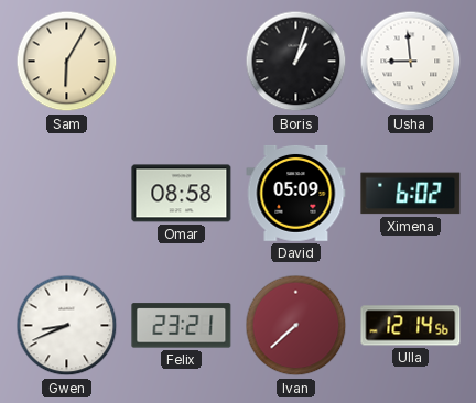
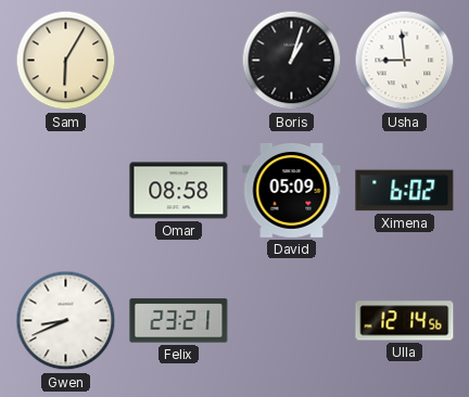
Ivan: 7:38 -> none (296, 326)
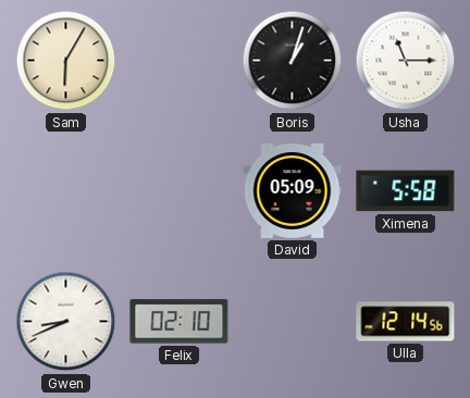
Usha: 8:59 -> 11:15 (406, 61)
Omar: 08:58 -> none (179, 191)
Ximena: 6:02 -> 5:58 (406, 191)
Felix: 23:21 -> 02:10 (180, 322)
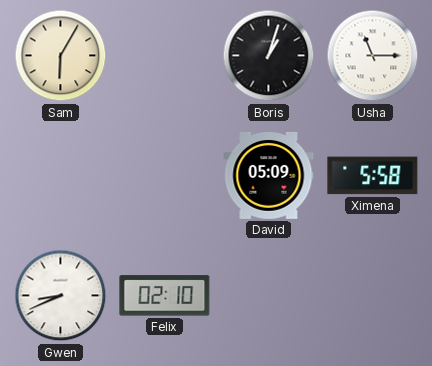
Ulla: 12:14 -> none (406, 322)
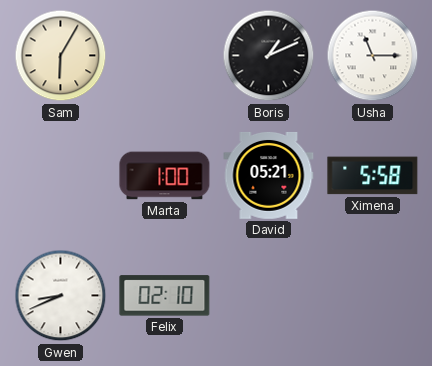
Boris: 1:03 -> 1:11 (269, 56)
Marta: none -> 1:00 (165, 176)
David: 05:09 -> 05:21 (269, 175)
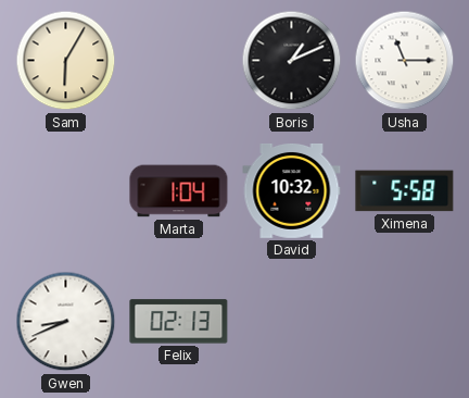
Marta: 1:00 -> 1:04 (179, 191)
David: 05:21 -> 10:32 (292, 190)
Felix: 02:10 -> 02:13 (179, 322)
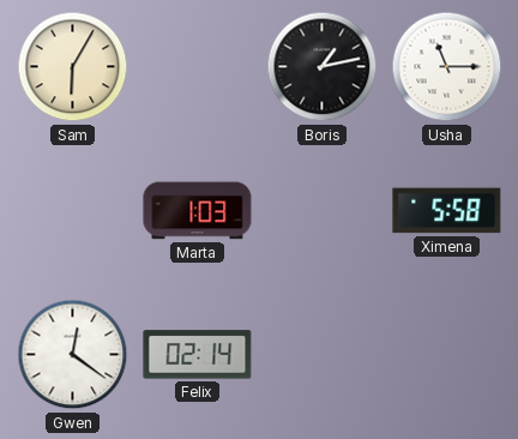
Boris: 1:11 -> 1:13 (323, 67)
Marta: 1:04 -> 1:03 (198, 211)
David: 10:32 -> none (292, 190)
Gwen: 8:41 -> 12:21 (73, 355)
Felix: 02:13 -> 02:14 (198, 355)
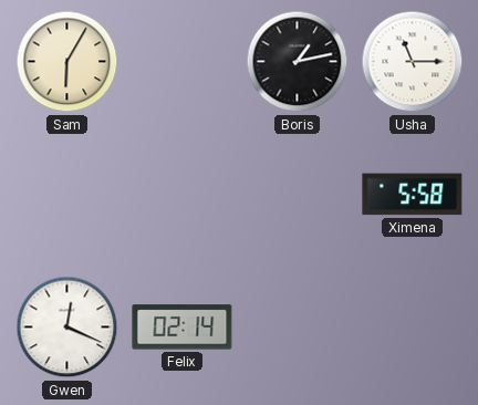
Marta: 1:03 -> none (198, 211)
Gwen: 12:21 -> 12:19 (67, 328)
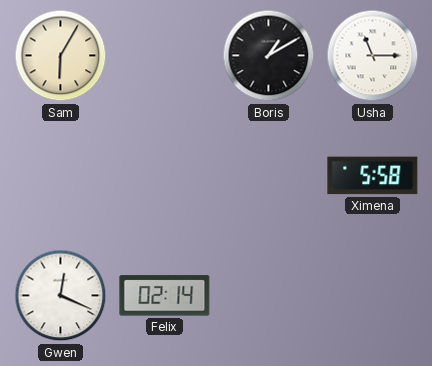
Boris: 1:13 -> 1:10 (269, 56)
